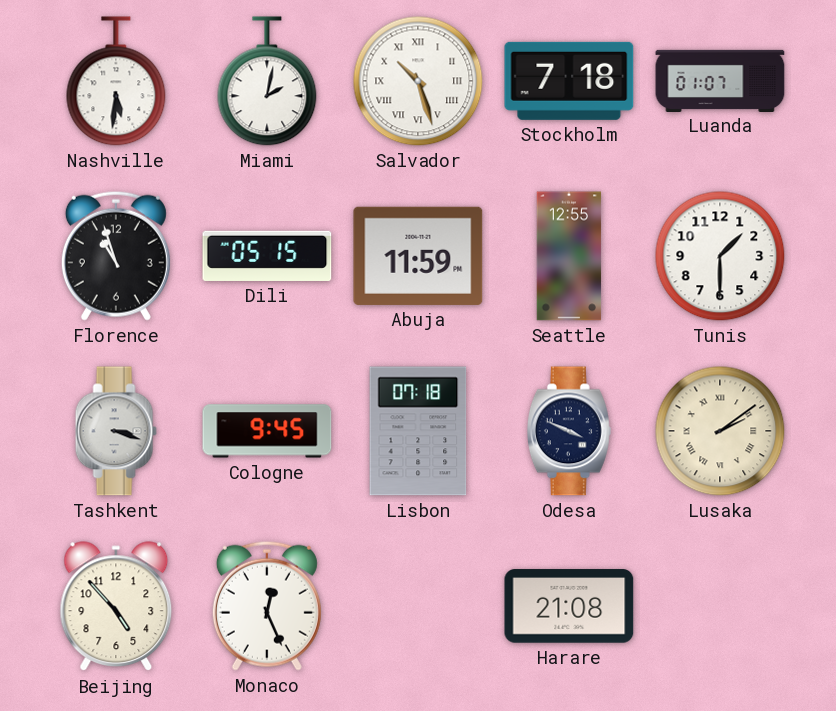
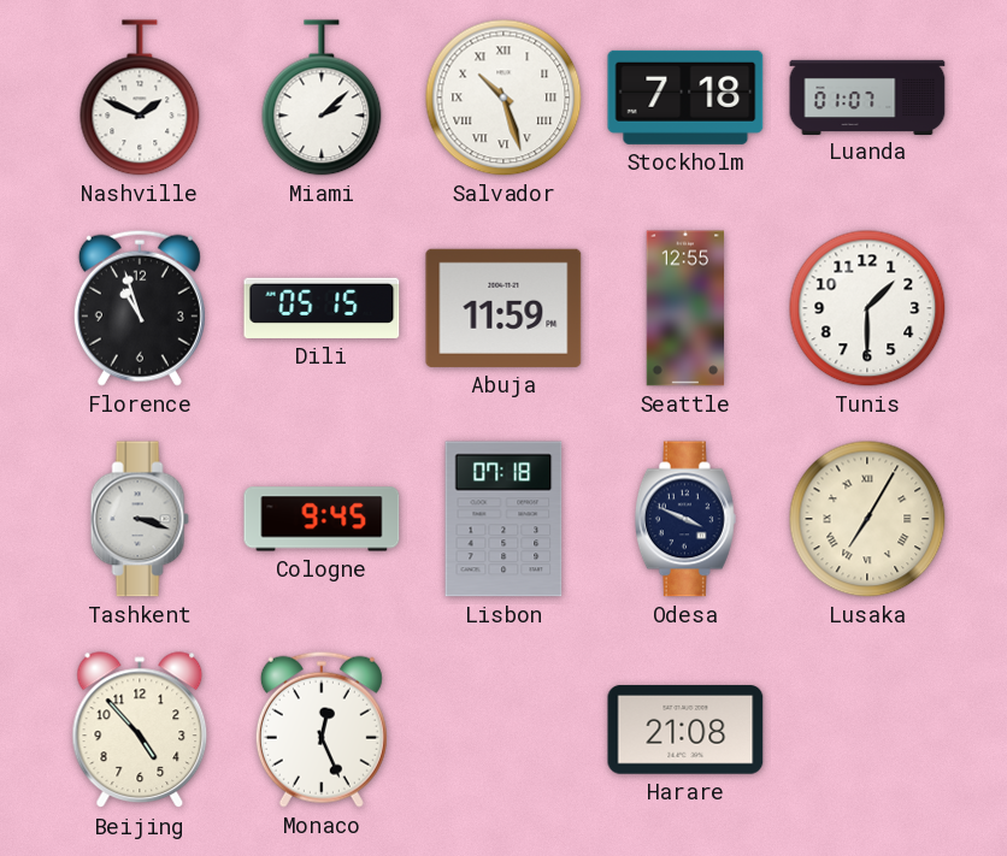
Nashville: 5:31 -> 1:49 (140, 98)
Miami: 2:02 -> 2:08 (322, 98)
Lusaka: 2:09 -> 7:05 (867, 519)
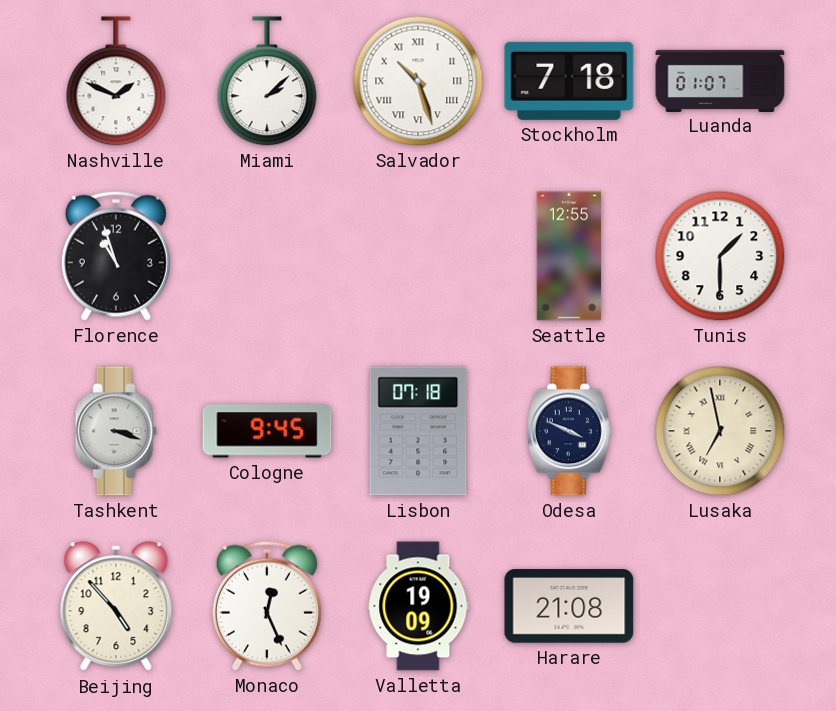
Dili: 05:15 -> none (322, 308)
Abuja: 11:59 -> none (503, 308)
Lusaka: 7:05 -> 6:58 (720, 431)
Valletta: none -> 19:09 (418, 606)
